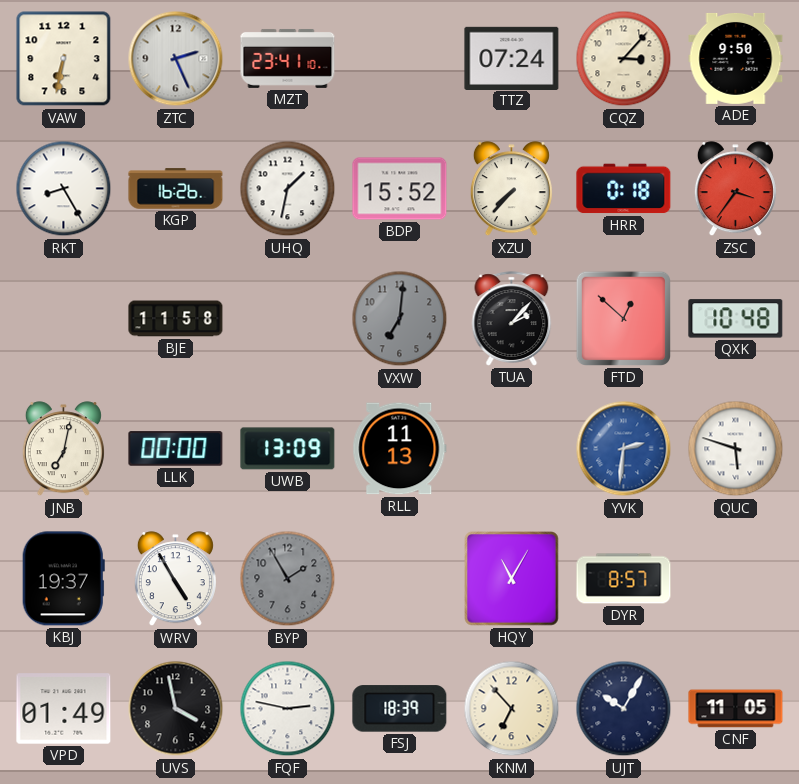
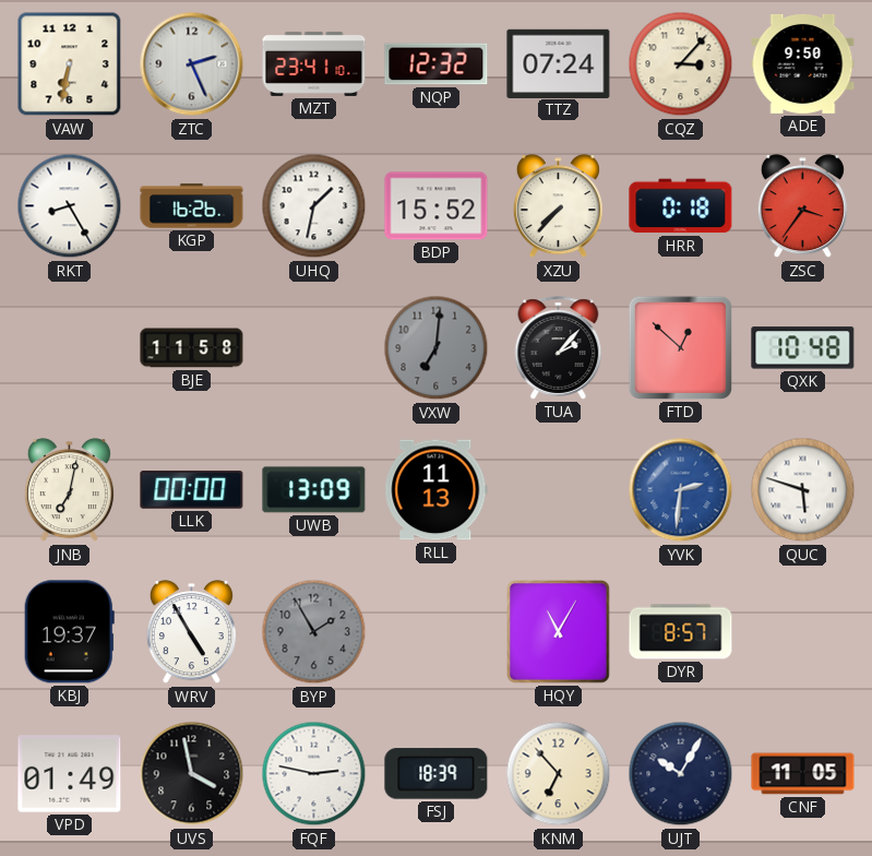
NQP: none -> 12:32 (437, 64)
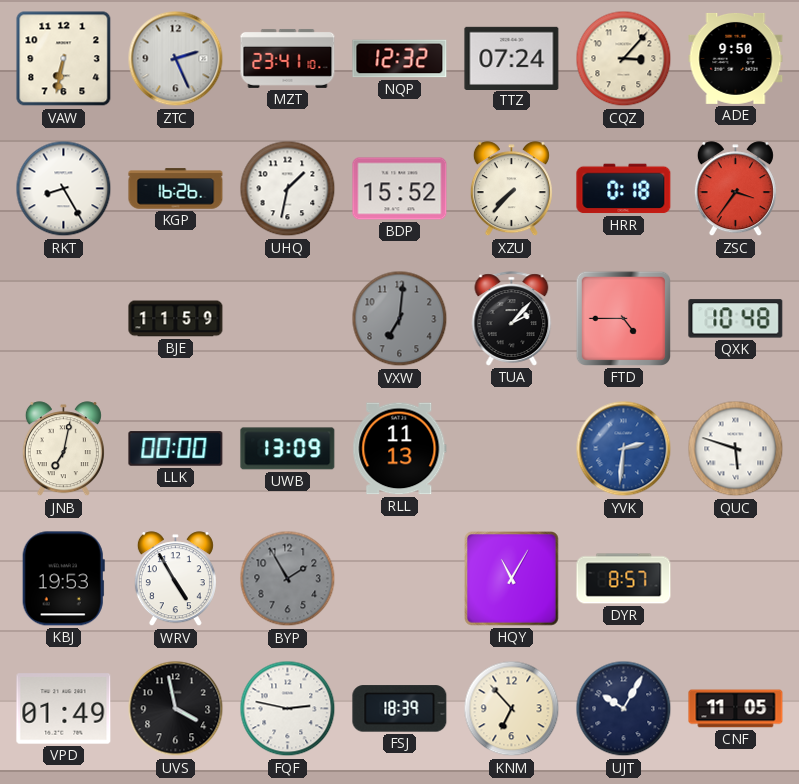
BJE: 11:58 -> 11:59 (176, 319)
FTD: 12:52 -> 4:45 (623, 318)
KBJ: 19:37 -> 19:53 (63, 579)
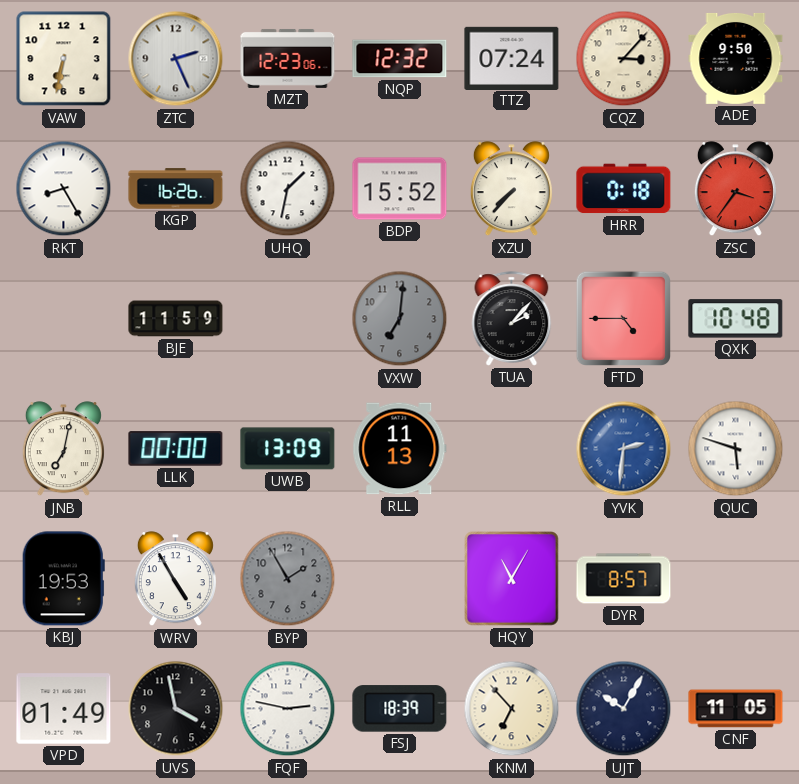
MZT: 23:41 -> 12:23 (288, 58)
